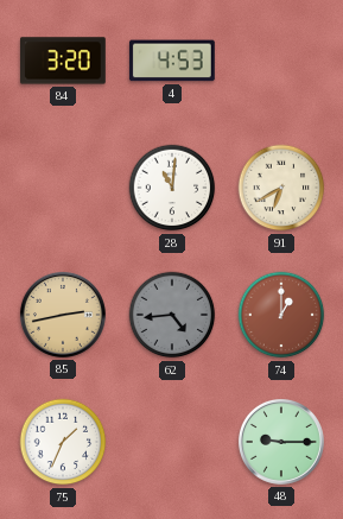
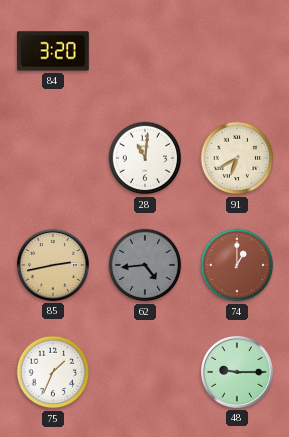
4: 4:53 -> none (172, 61)
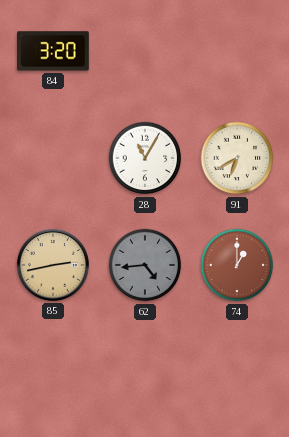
28: 11:01 -> 11:05 (145, 158)
75: 1:34 -> none (53, 372)
48: 9:15 -> none (237, 372)
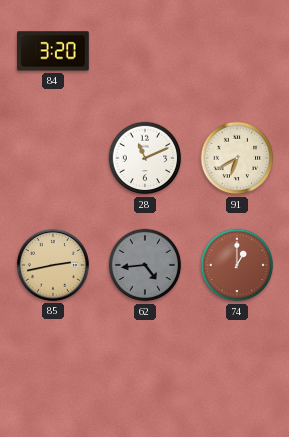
28: 11:05 -> 11:11 (145, 158)
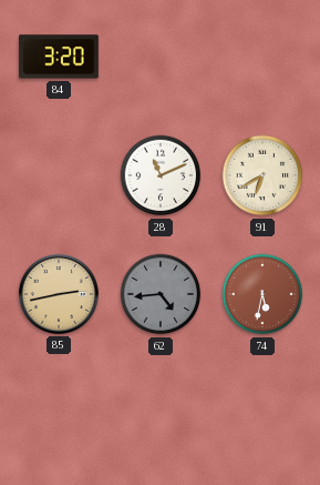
74: 1:00 -> 5:32 (262, 294)
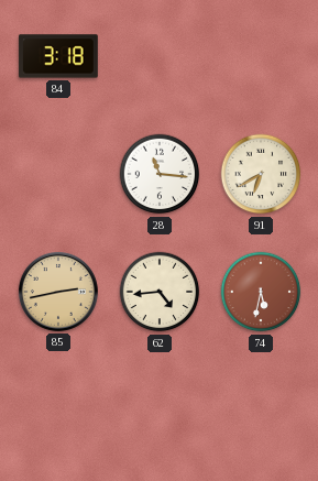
84: 3:20 -> 3:18 (58, 56)
28: 11:11 -> 11:16 (160, 174)
62 dial: grey -> cream (160, 292)
